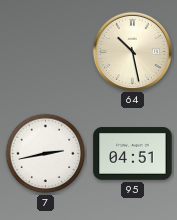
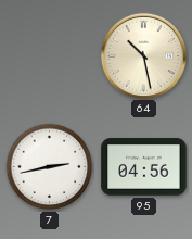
95: 04:51 -> 04:56 (144, 167)
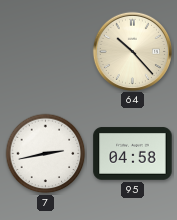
64: 10:28 -> 10:23 (132, 51)
95: 04:56 -> 04:58 (133, 154)
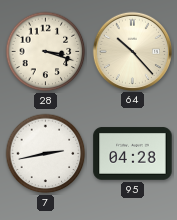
28: none -> 3:18 (46, 52)
95: 04:58 -> 04:28 (133, 154)
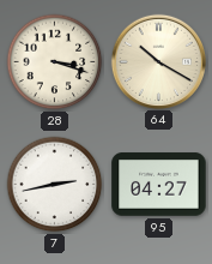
64: 10:23 -> 10:20 (158, 61)
95: 04:28 -> 04:27 (159, 185)
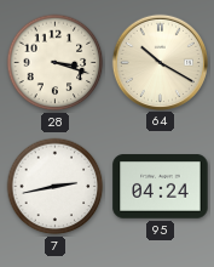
95: 04:27 -> 04:24 (161, 187)
